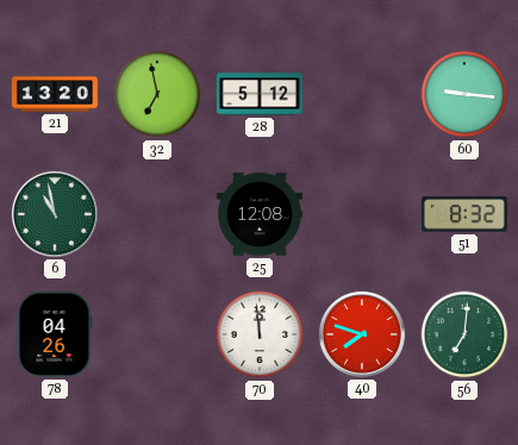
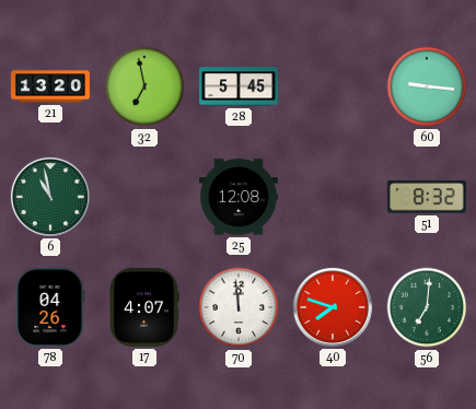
28: 5:12 -> 5:45 (239, 86)
17: none -> 4:07 (144, 307)
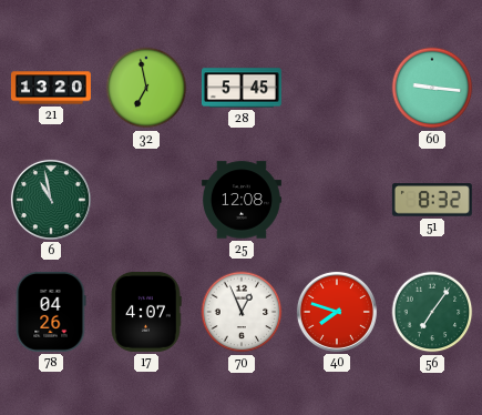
70: 11:59 -> 12:56 (242, 312)
56: 7:01 -> 7:06 (432, 312)
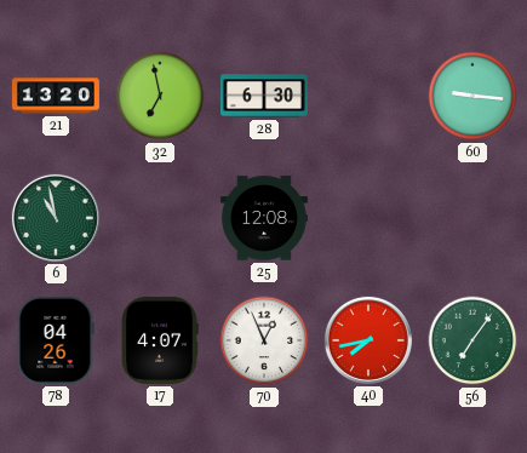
28: 5:45 -> 6:30 (264, 96)
51: 8:32 -> none (432, 200)
40: 7:48 -> 7:43 (368, 340)
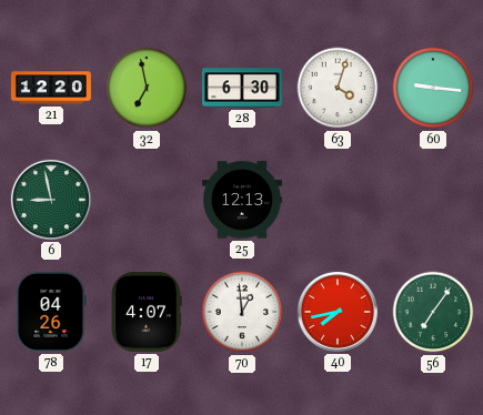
21: 13:20 -> 12:20 (51, 88)
63: none -> 4:03 (338, 88)
6: 10:58 -> 8:58 (51, 200)
25: 12:08 -> 12:13 (242, 200)
70: 12:56 -> 12:59 (242, 312)
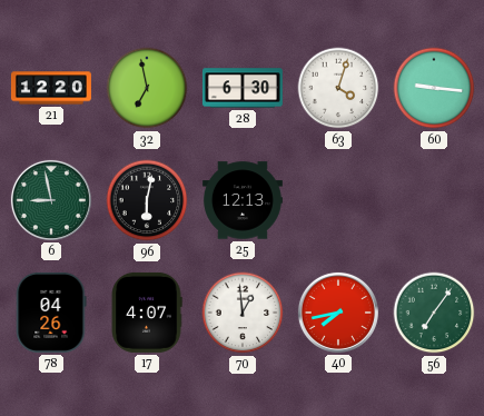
96: none -> 6:02 (147, 200)
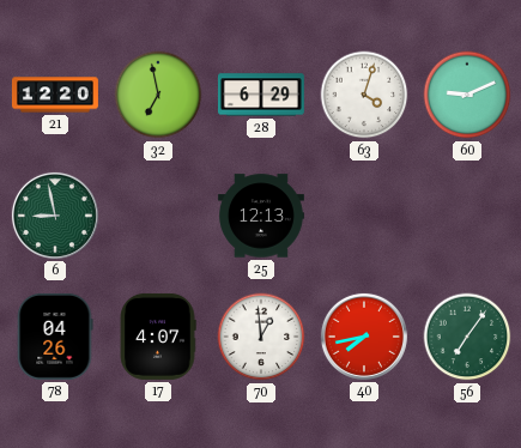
28: 6:30 -> 6:29 (261, 95)
60: 9:16 -> 9:11 (467, 95)
96: 6:02 -> none (147, 200)
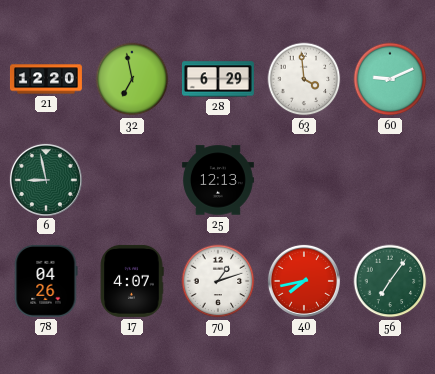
63: 4:03 -> 3:59 (304, 79)
70: 12:59 -> 1:12 (218, 281)
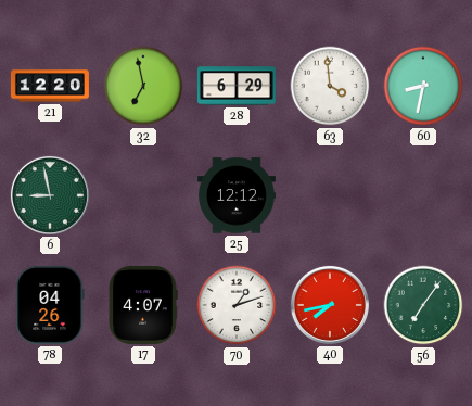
60: 9:11 -> 8:32 (423, 86)
25: 12:13 -> 12:12 (237, 195)
